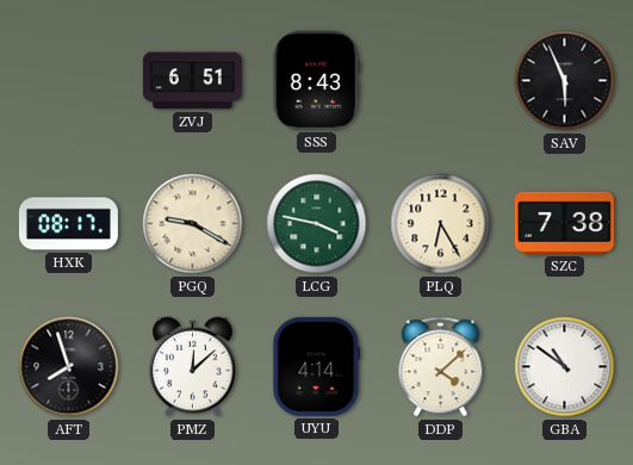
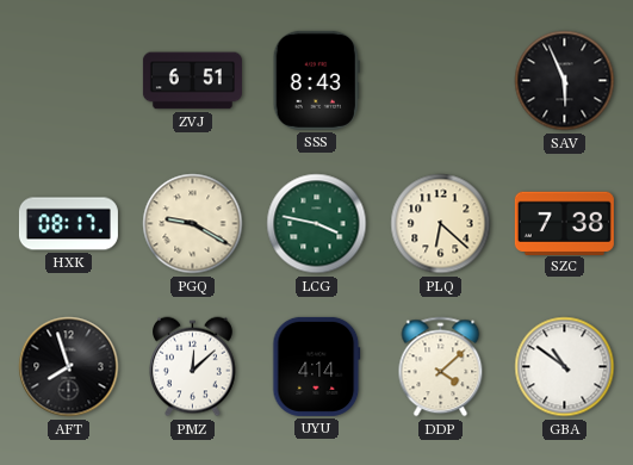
PLQ: 6:25 -> 6:22 (441, 224)
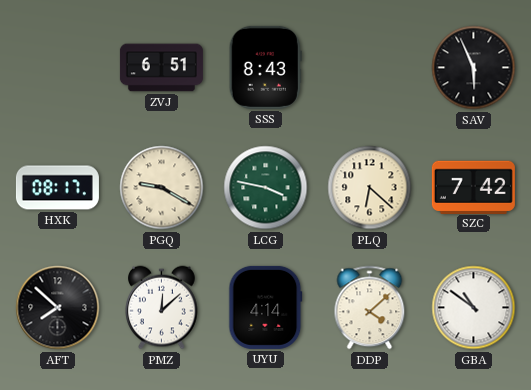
SZC: 7:38 -> 7:42 (473, 187)
AFT: 7:57 -> 7:52 (58, 308)
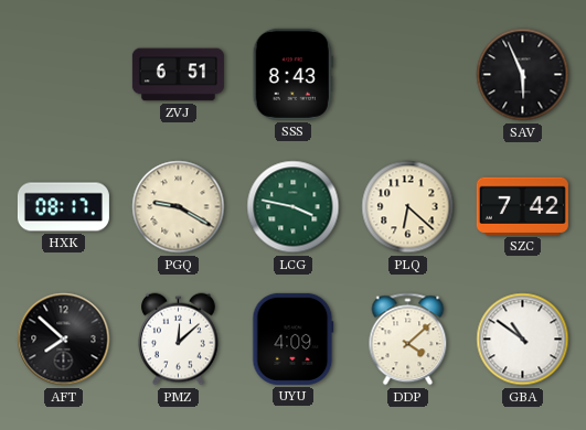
UYU: 4:14 -> 4:09 (294, 338)
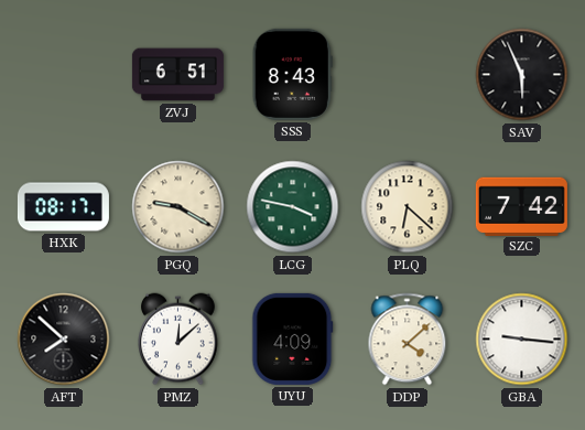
GBA: 10:51 -> 9:16 (522, 340)
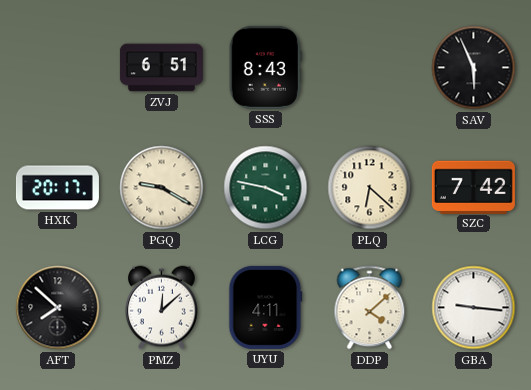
HXK: 08:17 -> 20:17 (57, 188)
UYU: 4:09 -> 4:11 (266, 307)
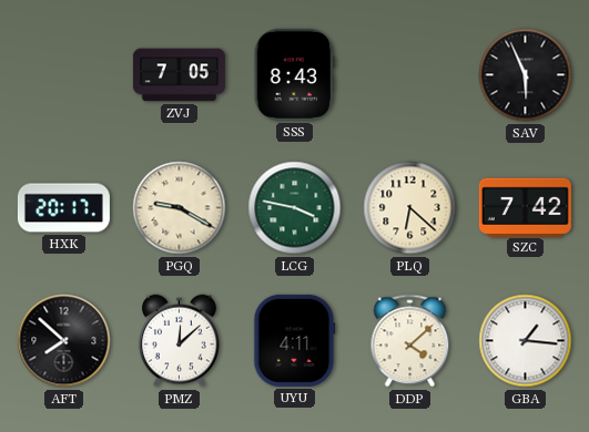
ZVJ: 6:51 -> 7:05 (179, 75)
GBA: 9:16 -> 1:16 (526, 341)
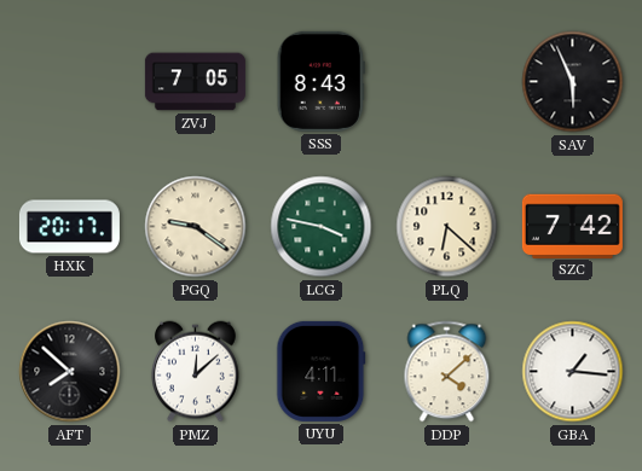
PGQ: 9:20 -> 9:21 (196, 227)
